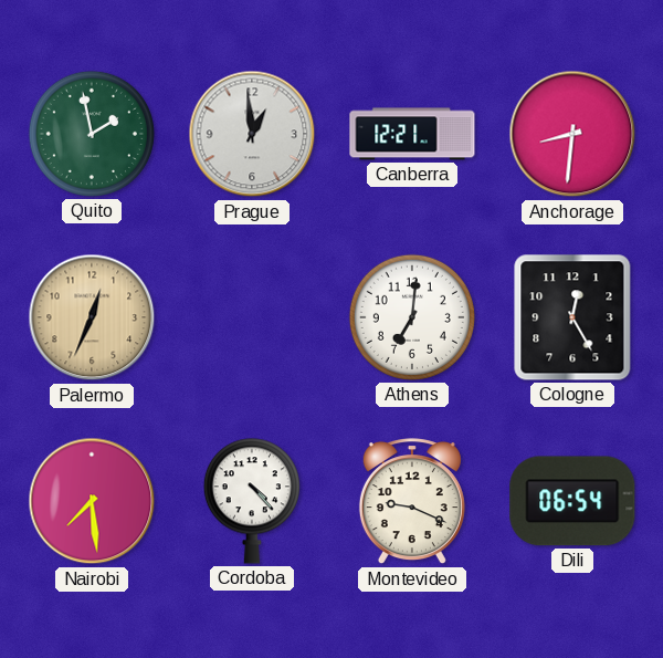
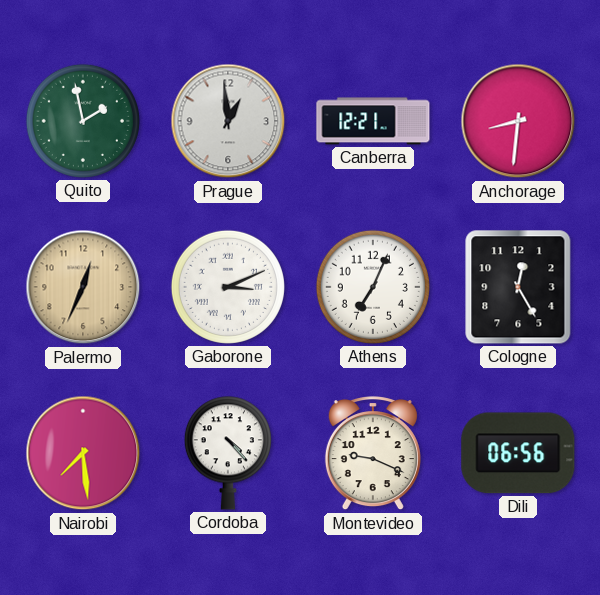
Gaborone: none -> 3:11 (228, 287)
Athens: 7:01 -> 7:04 (373, 287)
Dili: 06:54 -> 06:56 (518, 453)
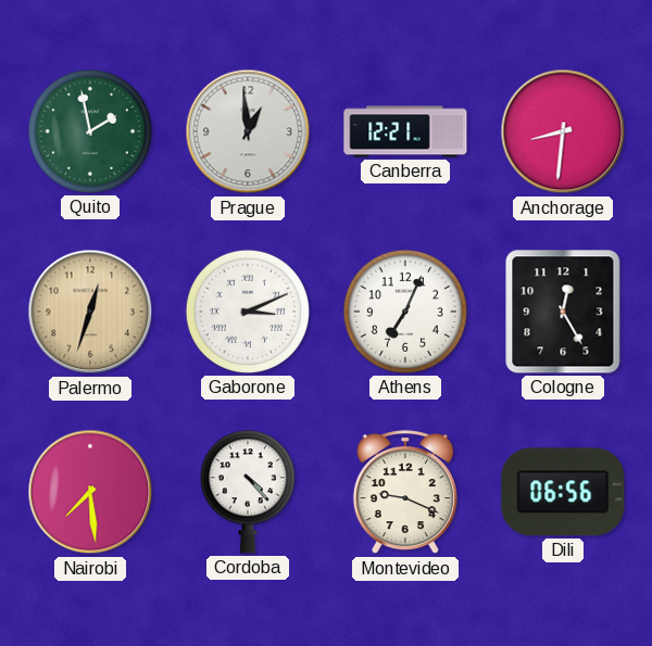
Palermo: 12:34 -> 12:33 (90, 312)
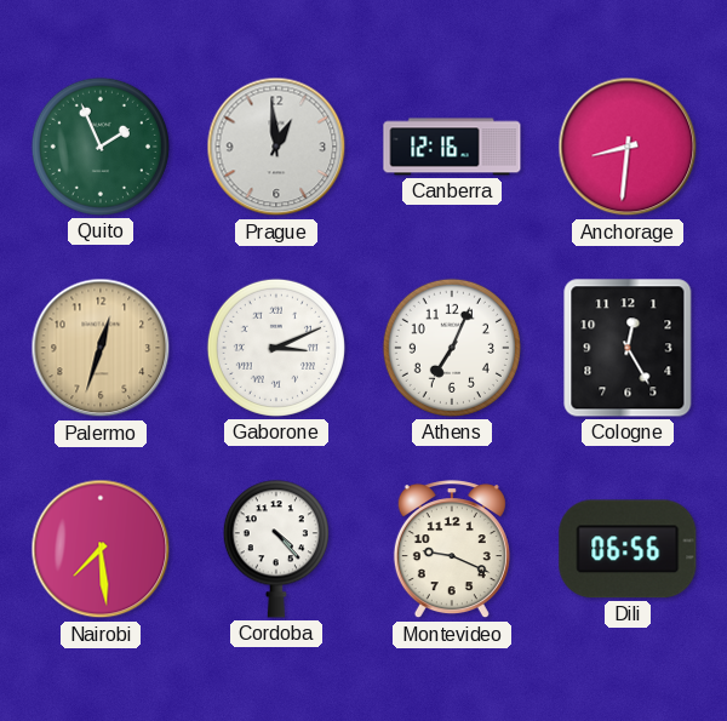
Quito: 1:58 -> 1:56 (101, 147)
Canberra: 12:21 -> 12:16 (452, 147)
